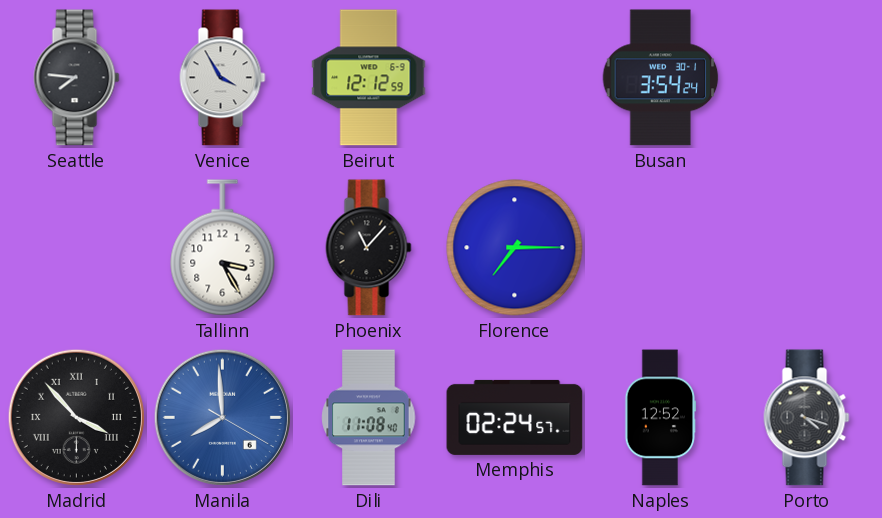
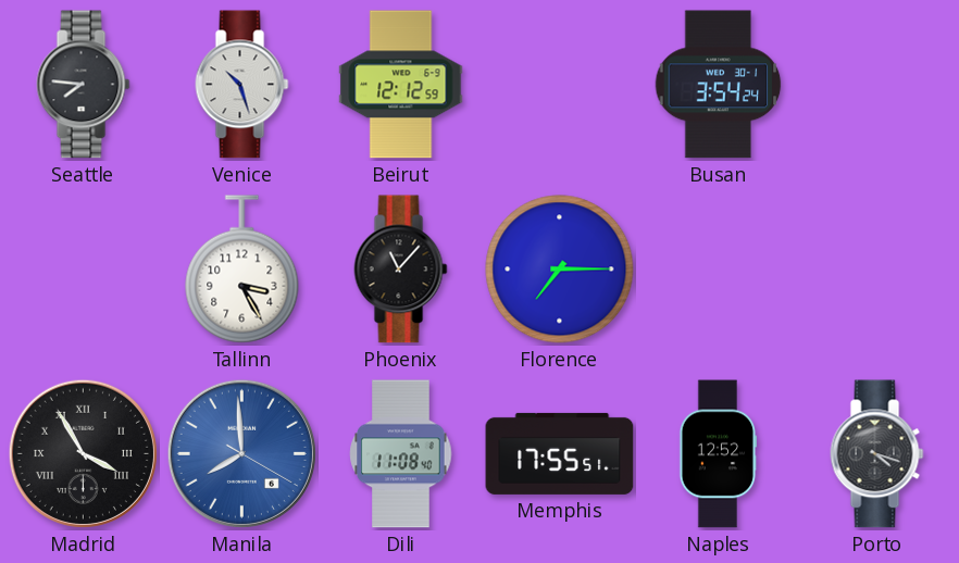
Venice: 3:55 -> 10:27 (242, 85)
Madrid: 3:53 -> 3:55 (83, 453)
Memphis: 02:24 -> 17:55 (560, 453)
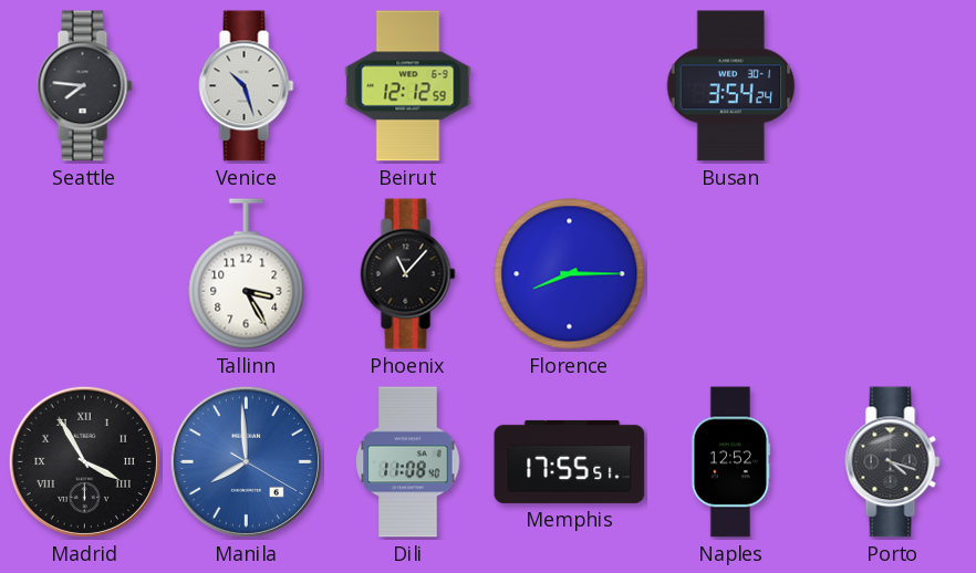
Florence: 7:15 -> 8:15 (570, 274)
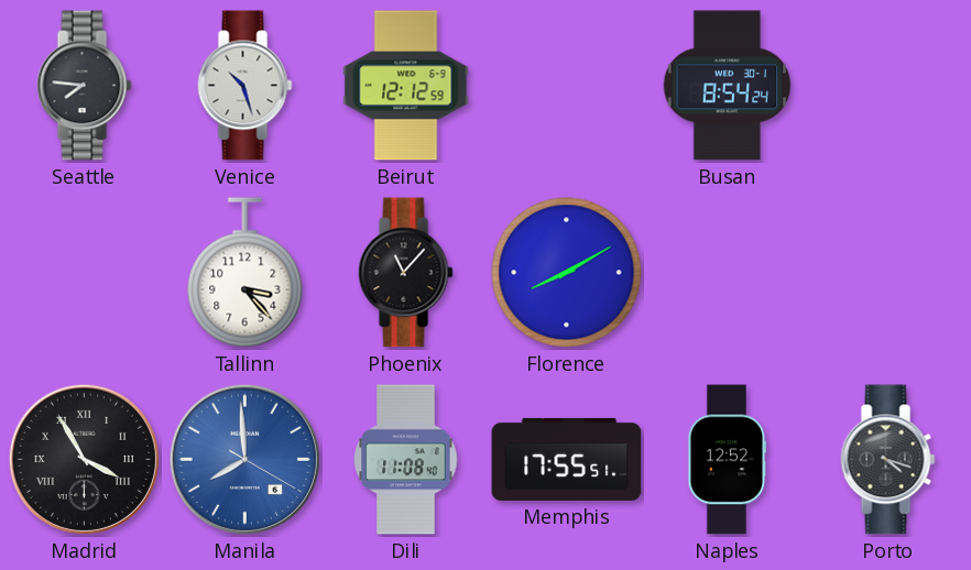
Busan: 3:54 -> 8:54 (728, 86)
Tallinn: 3:25 -> 3:23 (246, 273)
Florence: 8:15 -> 8:10 (567, 273)
